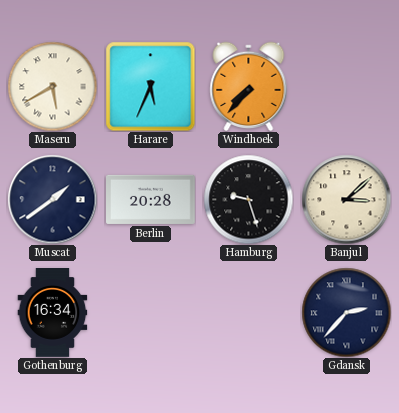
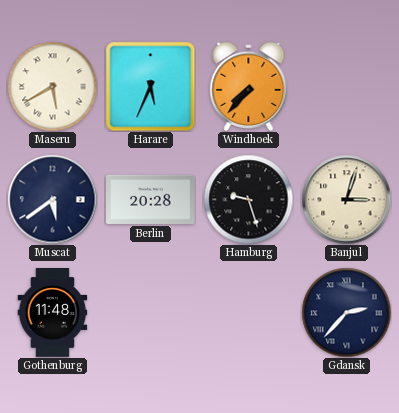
Muscat: 1:39 -> 5:39 (52, 199)
Banjul: 3:08 -> 3:03 (346, 199)
Gothenburg: 16:34 -> 11:48 (53, 313)
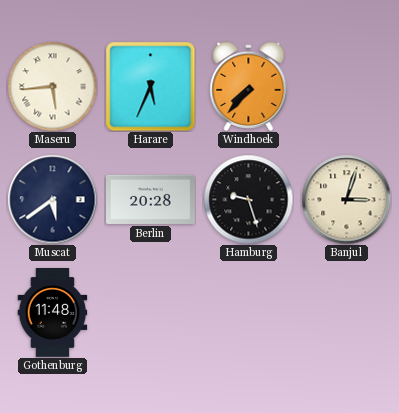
Maseru: 5:40 -> 5:44 (52, 86)
Gdansk: 2:37 -> none (346, 312)
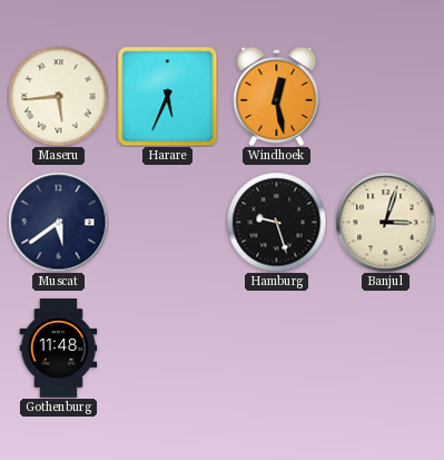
Windhoek: 7:37 -> 12:28 (277, 96)
Berlin: 20:28 -> none (151, 199)
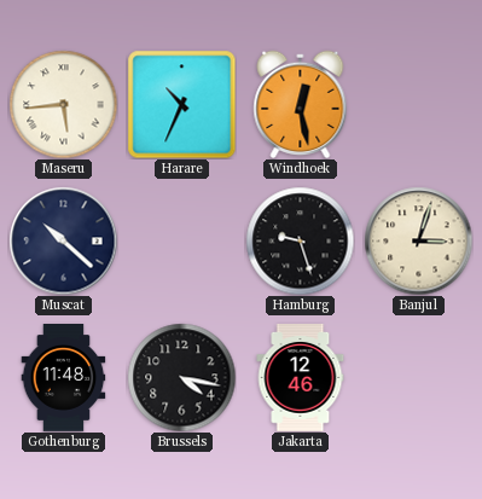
Harare: 5:34 -> 10:34 (181, 104)
Muscat: 5:39 -> 10:22 (63, 240)
Brussels: none -> 4:17 (181, 377)
Jakarta: none -> 12:46 (301, 378)
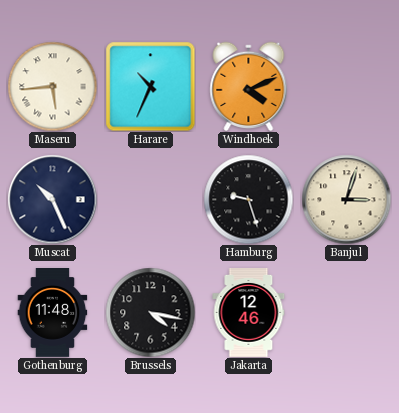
Windhoek: 12:28 -> 4:11 (249, 86)
Muscat: 10:22 -> 10:26 (52, 199)
